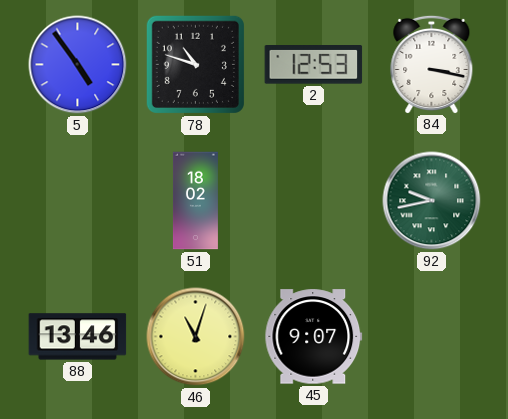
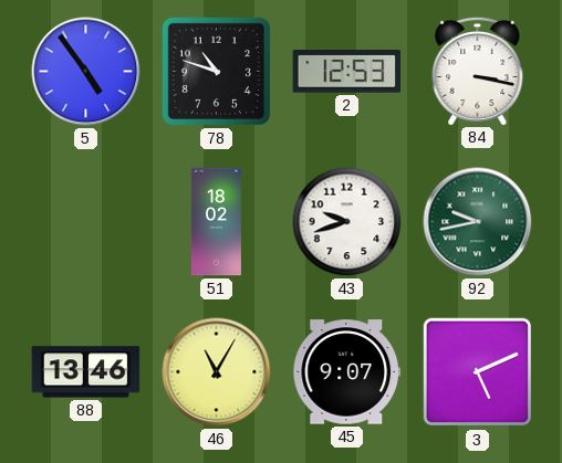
43: none -> 9:42 (347, 222)
46: 11:03 -> 11:05 (217, 372)
3: none -> 5:11 (478, 372)
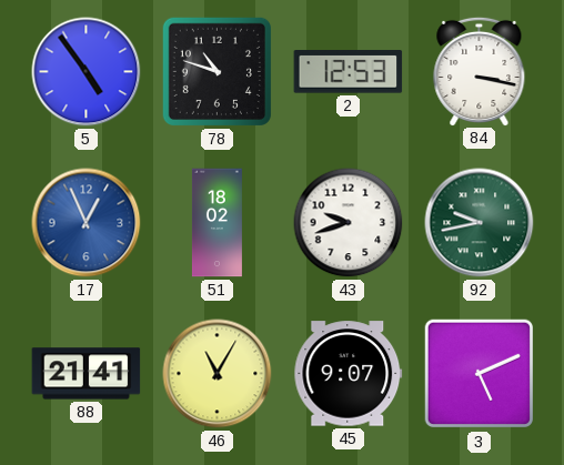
17: none -> 12:56 (87, 223)
88: 13:46 -> 21:41 (87, 374)
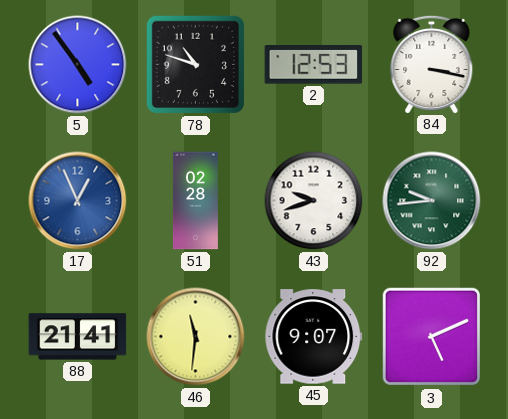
51: 18:02 -> 02:28 (195, 201)
92: 9:43 -> 9:44 (432, 201)
46: 11:05 -> 11:31 (196, 337)
